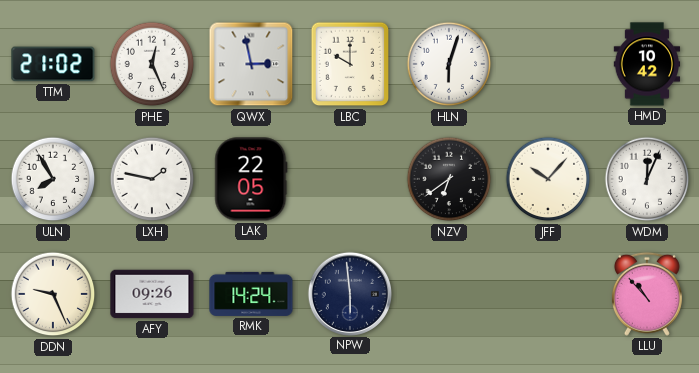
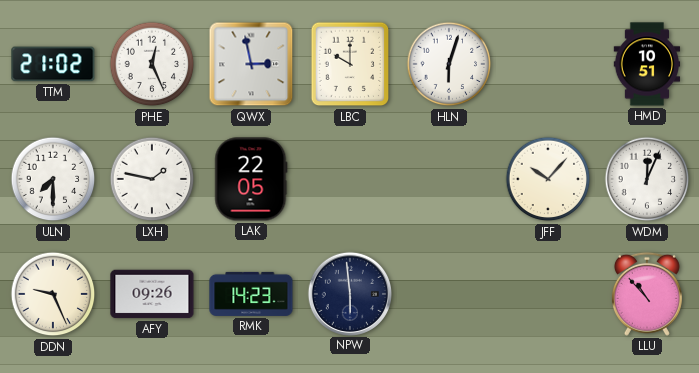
HMD: 10:42 -> 10:51 (647, 64)
ULN: 7:55 -> 7:30 (53, 179)
NZV: 6:39 -> none (449, 179)
RMK: 14:24 -> 14:23 (251, 294)
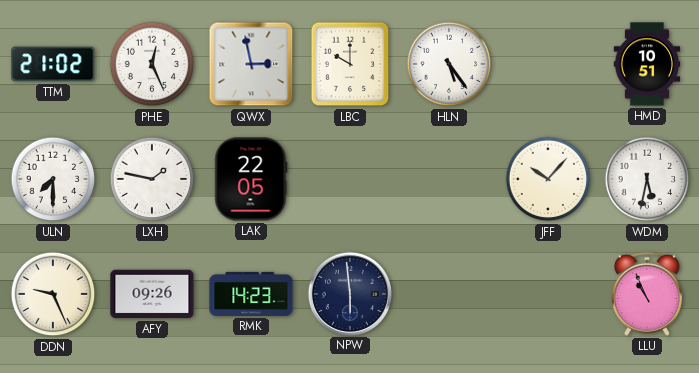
HLN: 6:03 -> 5:24 (449, 64)
WDM: 12:04 -> 5:32 (647, 179)
LLU: 10:53 -> 10:56 (647, 294)
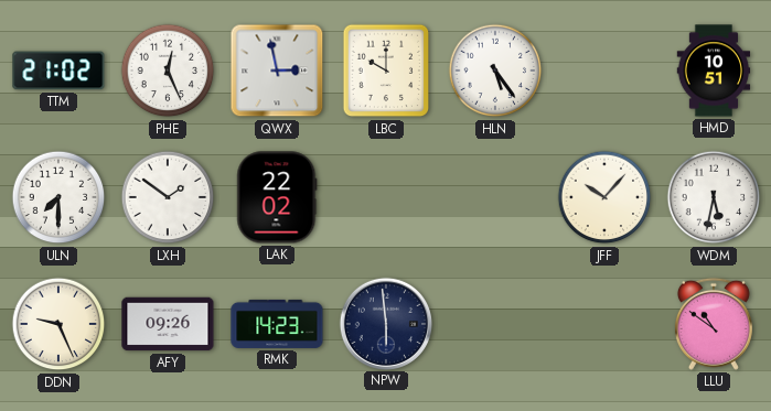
LXH: 1:47 -> 1:51 (168, 197)
LAK: 22:05 -> 22:02 (277, 197)
LLU: 10:56 -> 10:51 (714, 324)
